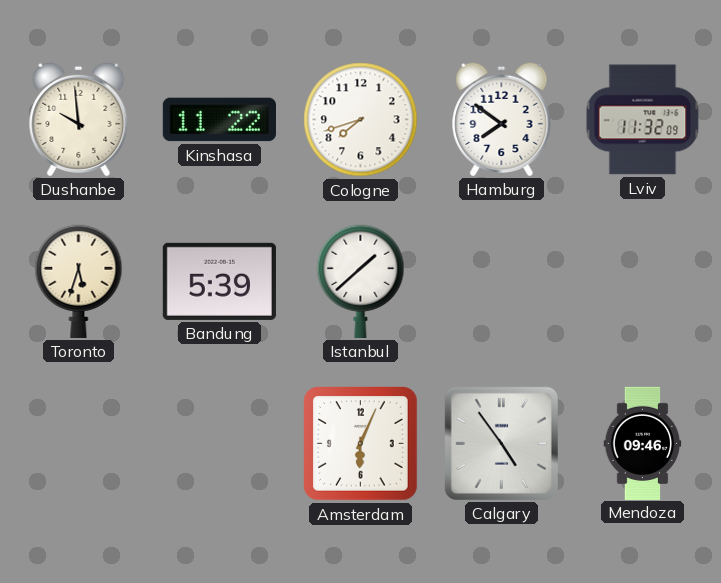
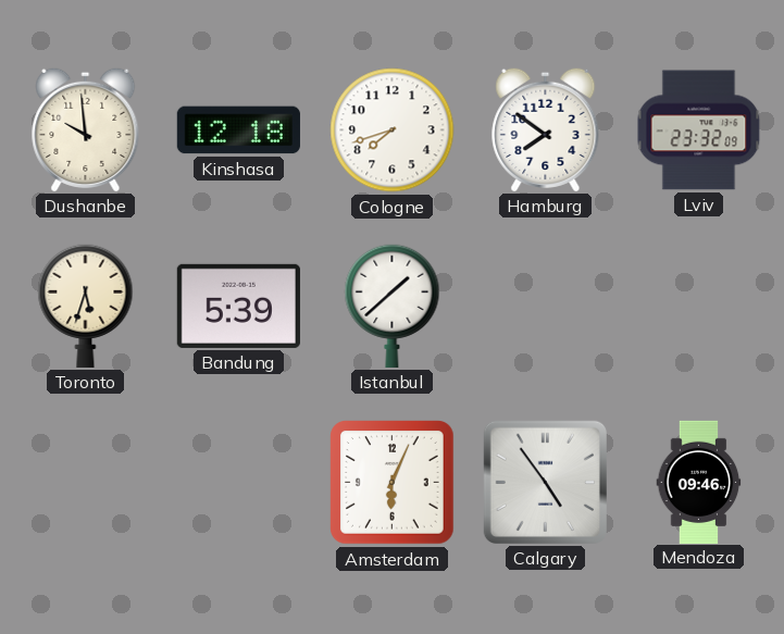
Kinshasa: 11:22 -> 12:18 (238, 130)
Lviv: 11:32 -> 23:32 (699, 130)
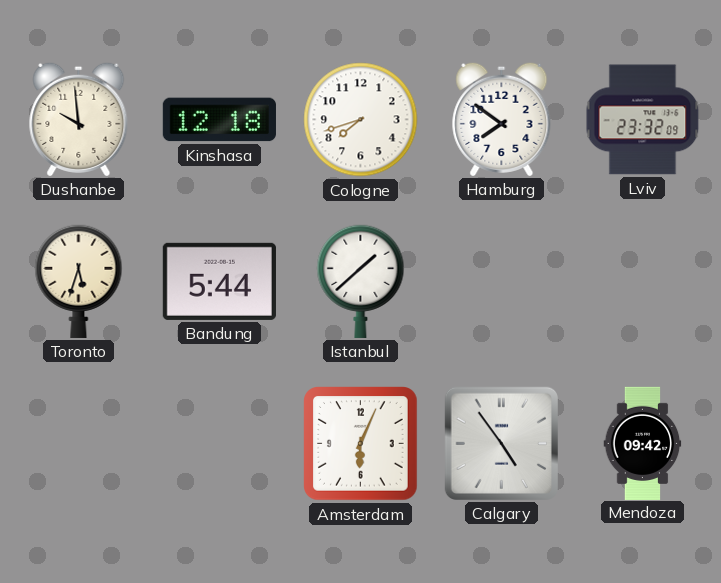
Bandung: 5:39 -> 5:44 (219, 281)
Mendoza: 09:46 -> 09:42 (643, 443)
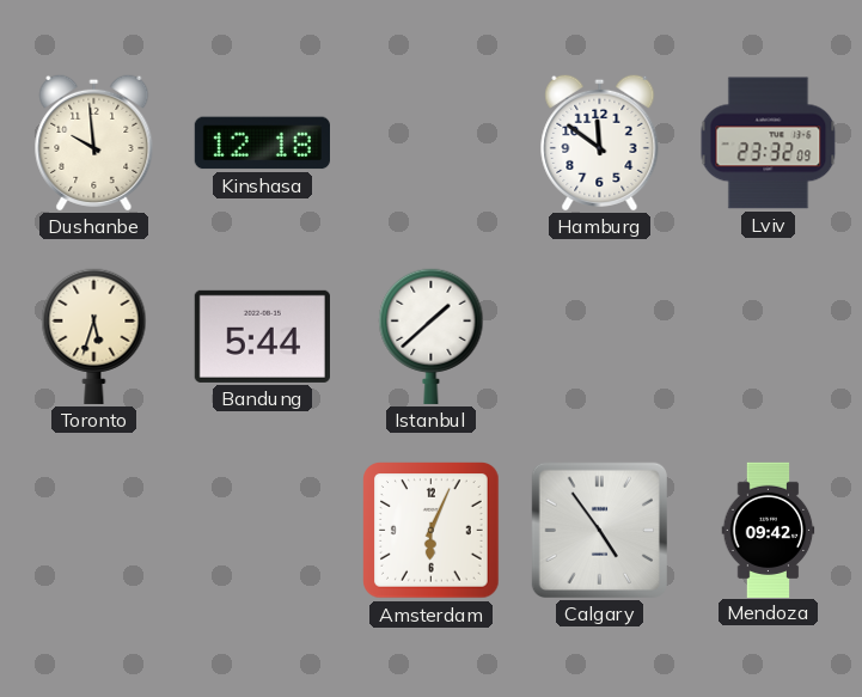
Cologne: 7:42 -> none (361, 120)
Hamburg: 7:51 -> 11:51 (600, 142)
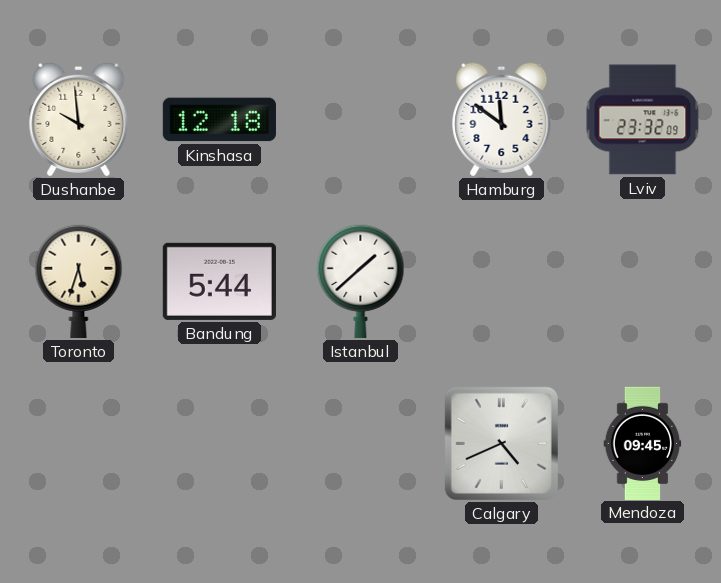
Amsterdam: 6:04 -> none (432, 531)
Calgary: 4:54 -> 4:41 (501, 443)
Mendoza: 09:42 -> 09:45 (643, 443)
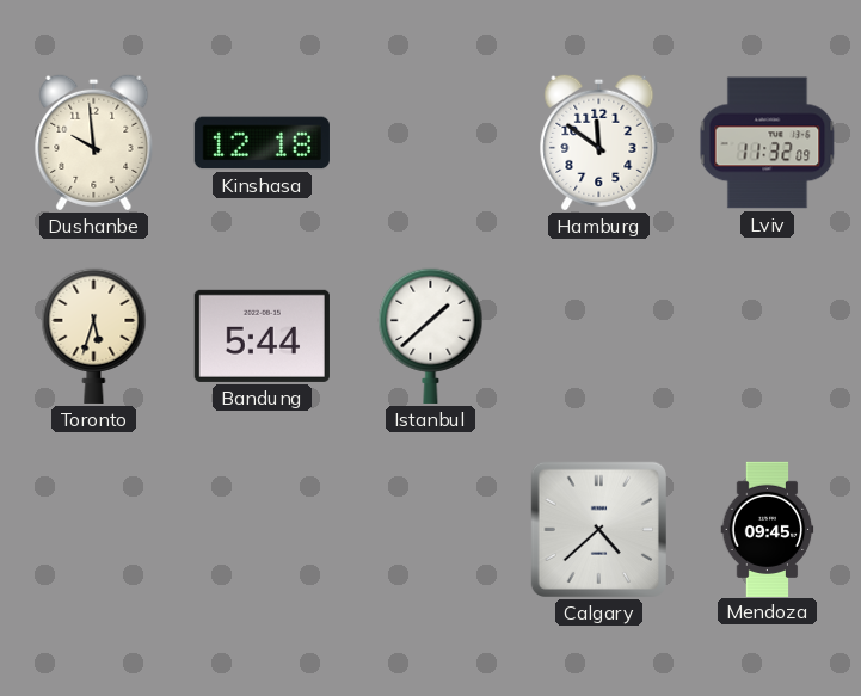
Lviv: 23:32 -> 11:32 (768, 143)
Calgary: 4:41 -> 4:38 (598, 529)
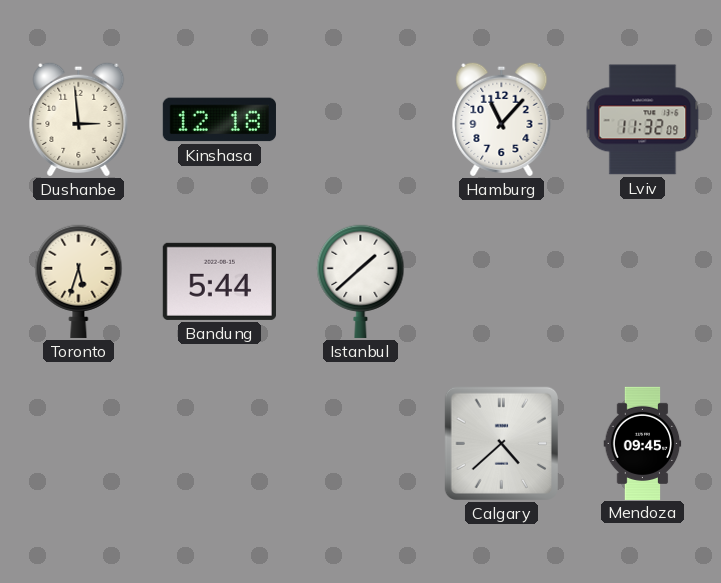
Dushanbe: 9:59 -> 2:59 (79, 119)
Hamburg: 11:51 -> 11:07 (502, 119)
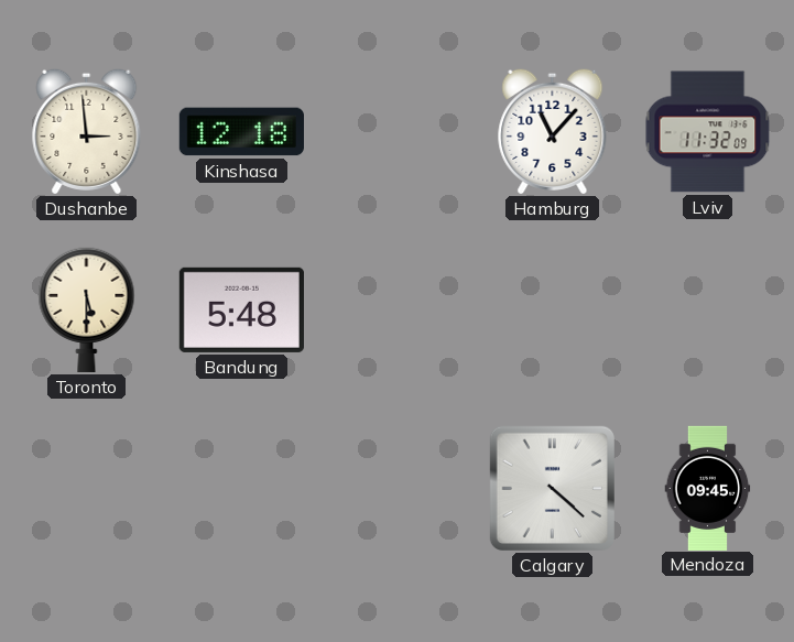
Toronto: 5:33 -> 5:30 (87, 309)
Bandung: 5:44 -> 5:48 (241, 309)
Istanbul: 1:38 -> none (361, 281)
Calgary: 4:38 -> 4:22 (552, 488)
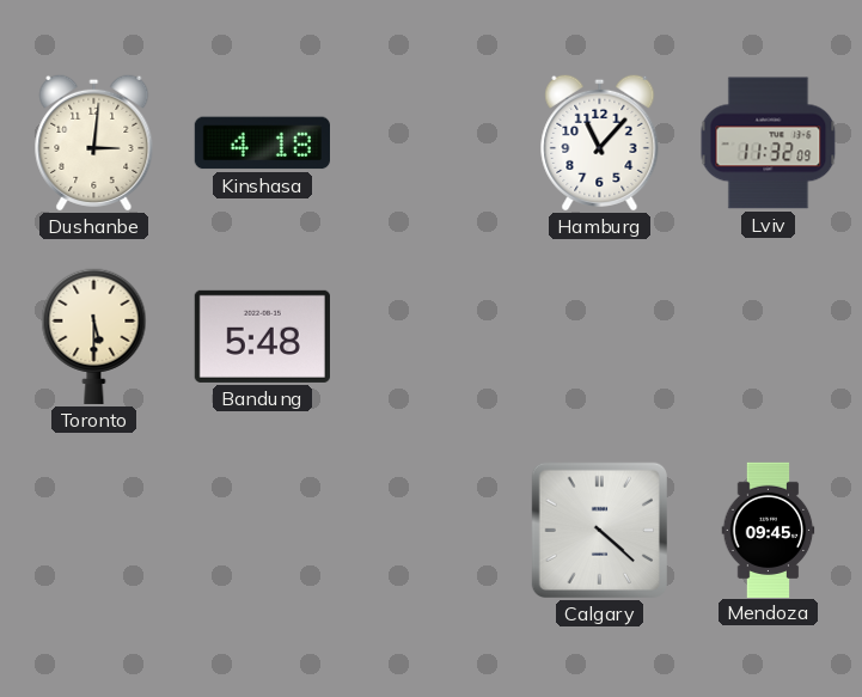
Dushanbe: 2:59 -> 3:01 (94, 142)
Kinshasa: 12:18 -> 4:18 (262, 143)
